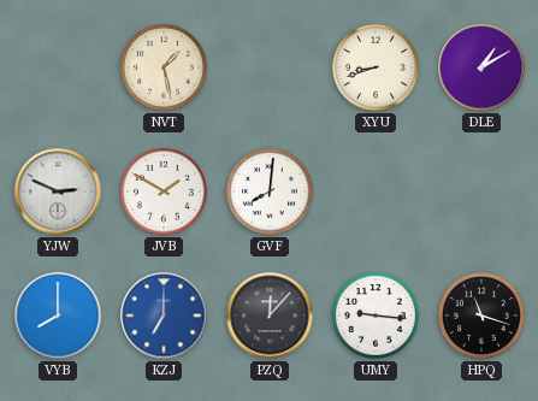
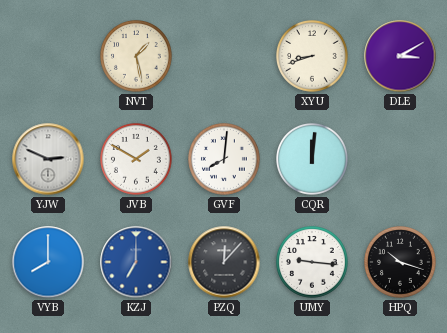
DLE: 1:10 -> 3:10 (400, 56)
CQR: none -> 12:01 (313, 160)
HPQ: 11:18 -> 10:18 (401, 263)
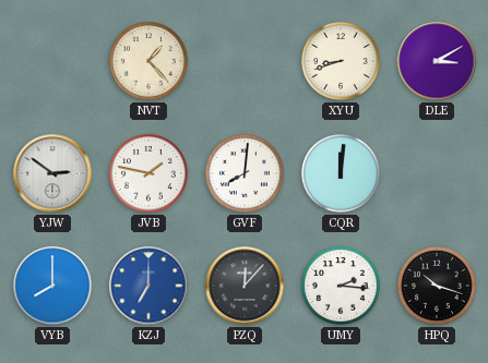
NVT: 1:28 -> 1:23 (150, 62)
YJW: 2:49 -> 2:51 (52, 173)
JVB: 1:50 -> 1:47 (150, 174)
UMY: 9:16 -> 2:16 (342, 287)
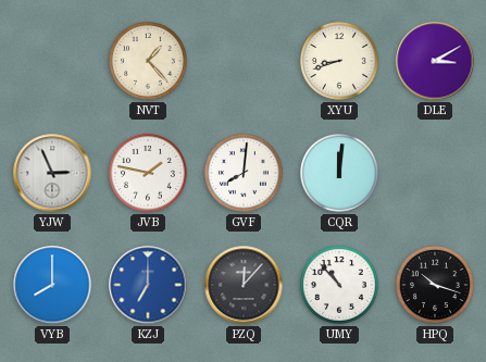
YJW: 2:51 -> 2:56 (52, 173)
UMY: 2:16 -> 10:53 (340, 286)
